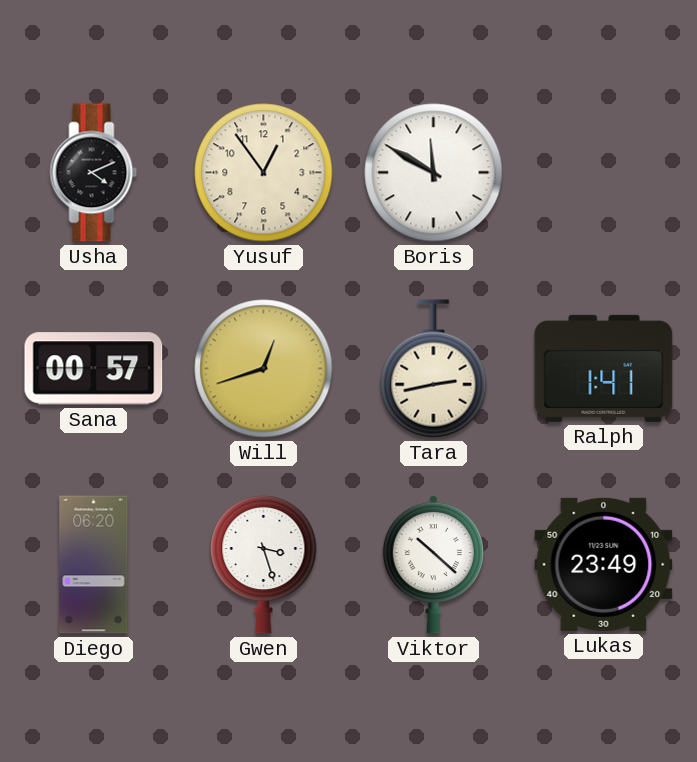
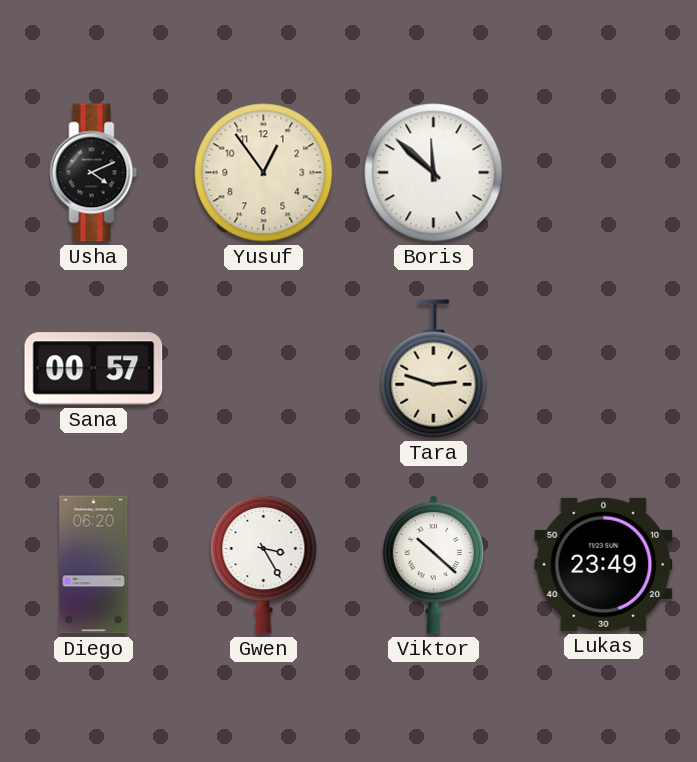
Boris: 11:50 -> 11:52 (434, 173)
Will: 12:42 -> none (264, 369)
Tara: 2:43 -> 2:48 (434, 369)
Ralph: 1:41 -> none (604, 368)
Gwen: 3:27 -> 3:25 (264, 564)
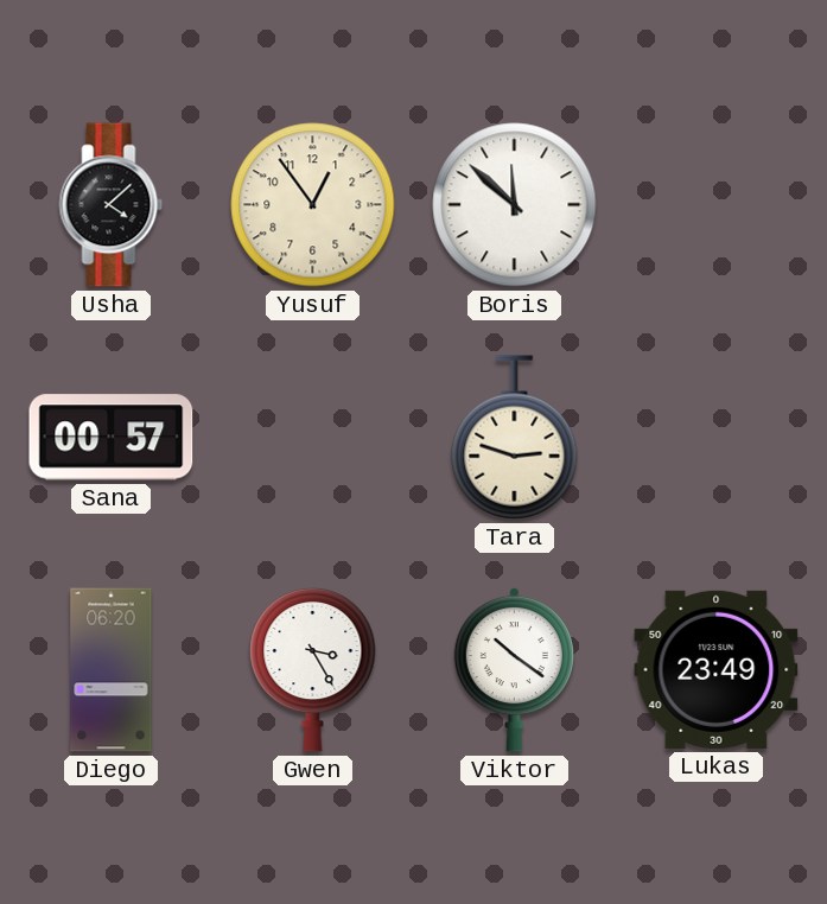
Usha: 4:11 -> 4:08 (112, 205)
Viktor: 10:22 -> 10:21 (514, 669)
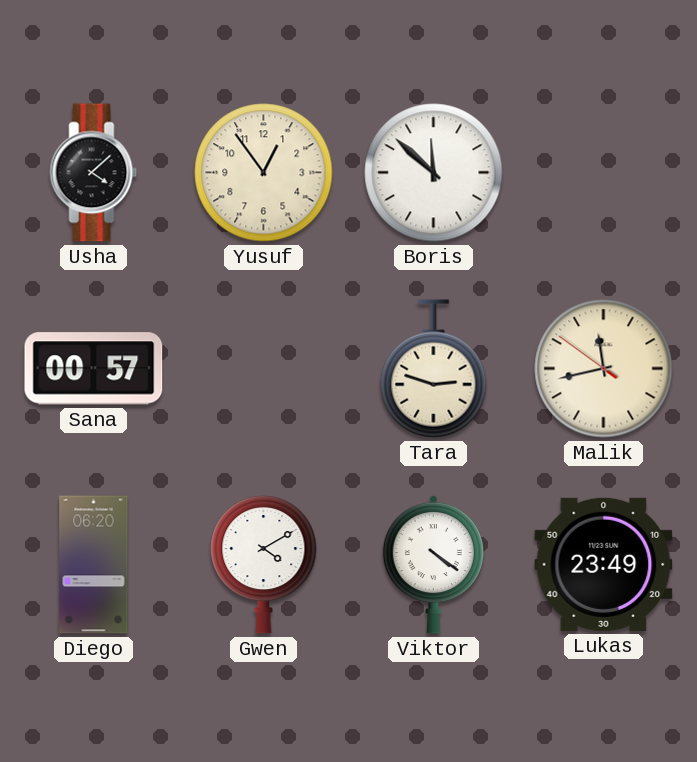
Malik: none -> 11:42 (604, 369)
Gwen: 3:25 -> 4:10 (264, 564)
Viktor: 10:21 -> 4:21 (433, 564)
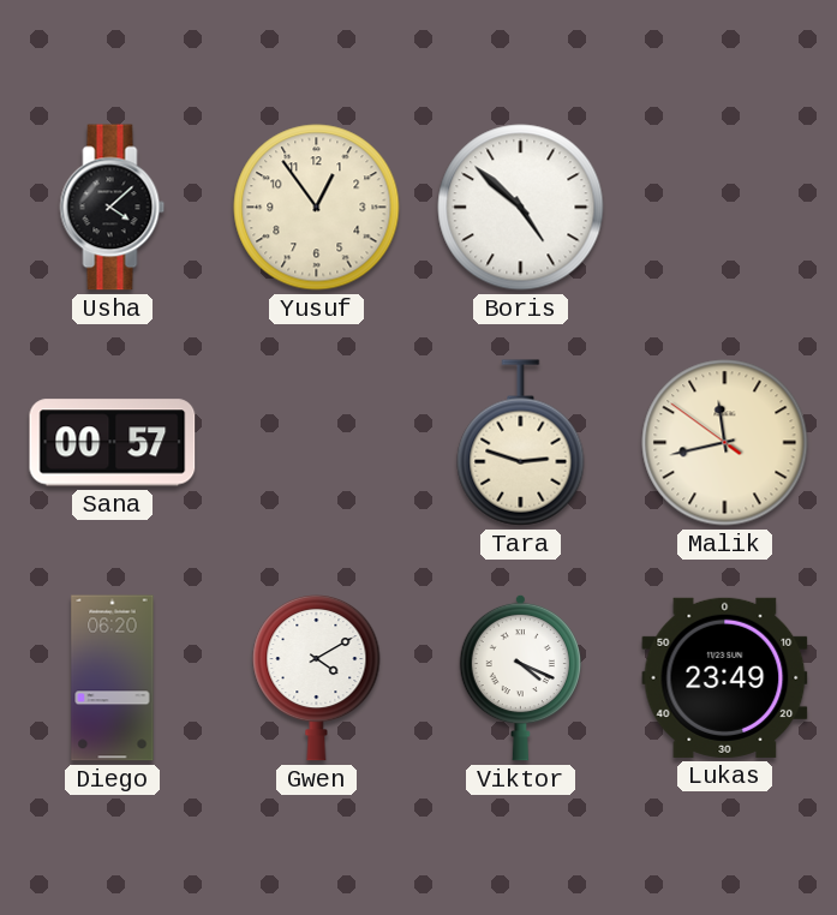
Boris: 11:52 -> 4:52 (521, 208)
Viktor: 4:21 -> 4:19 (520, 677)
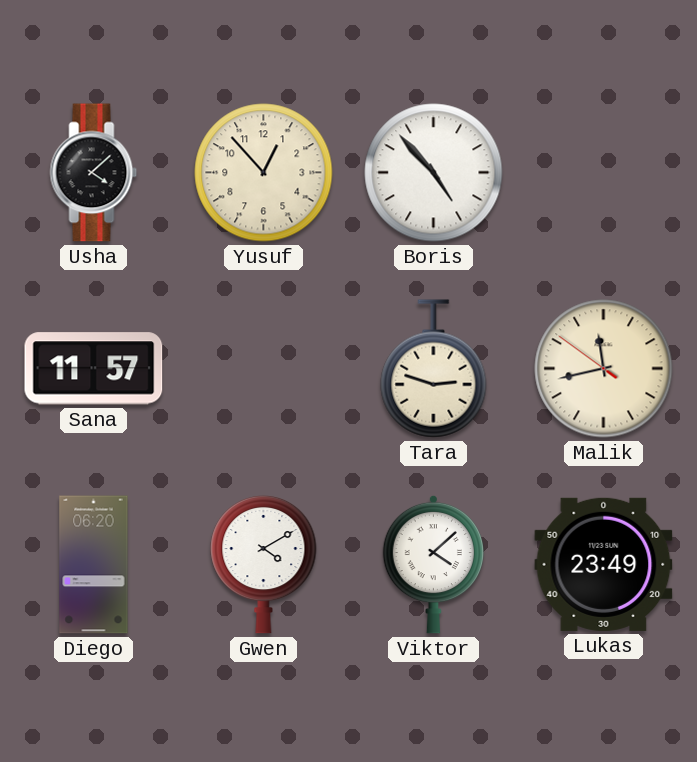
Yusuf: 12:54 -> 12:53 (264, 173)
Boris: 4:52 -> 4:53 (434, 173)
Sana: 00:57 -> 11:57 (94, 369)
Viktor: 4:19 -> 4:08 (433, 564)
